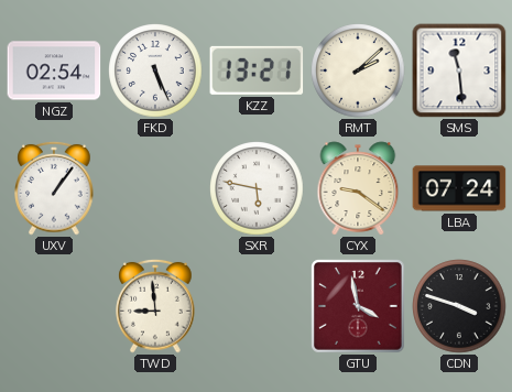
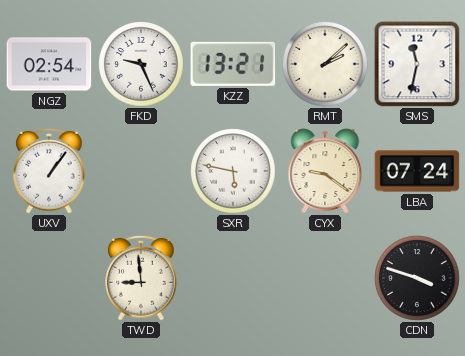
FKD: 5:26 -> 9:26 (141, 64)
SMS: 11:29 -> 11:32 (417, 64)
GTU: 3:58 -> none (358, 306)
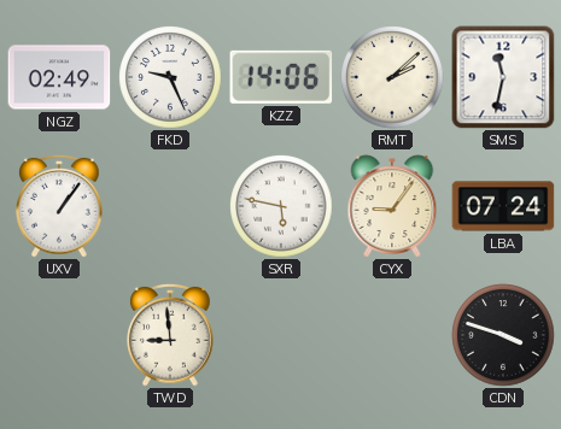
NGZ: 02:54 -> 02:49 (59, 77)
KZZ: 13:21 -> 14:06 (281, 77)
CYX: 9:21 -> 9:06 (392, 206)
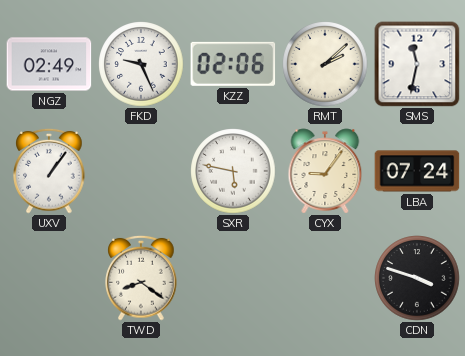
KZZ: 14:06 -> 02:06 (233, 64)
TWD: 8:59 -> 8:21 (141, 278)
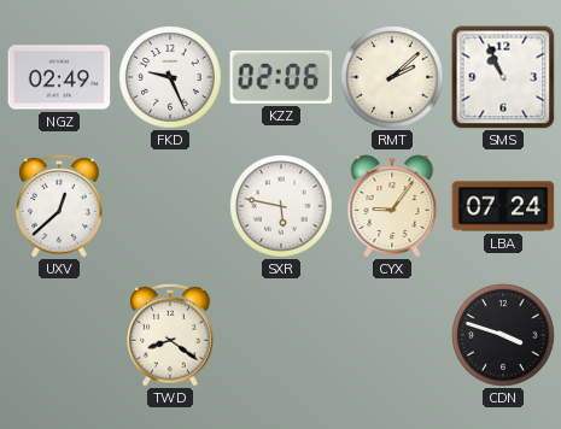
SMS: 11:32 -> 10:56 (503, 77)
UXV: 1:06 -> 12:38 (59, 206)
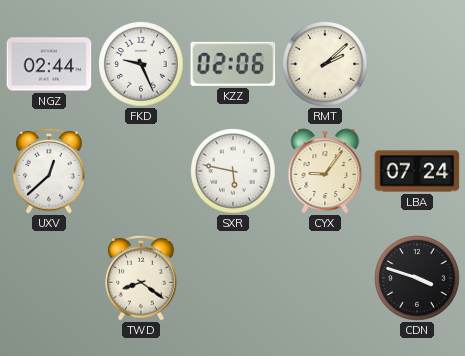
NGZ: 02:49 -> 02:44 (49, 64)
SMS: 10:56 -> none (503, 77)
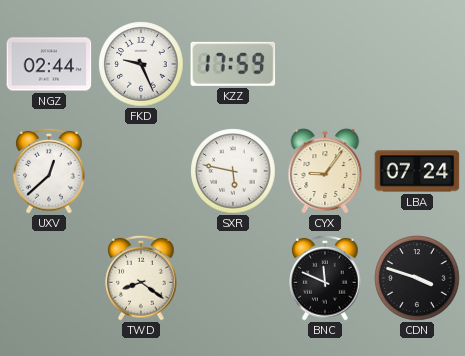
KZZ: 02:06 -> 17:59 (233, 64)
RMT: 2:08 -> none (325, 64)
BNC: none -> 11:49 (325, 278)
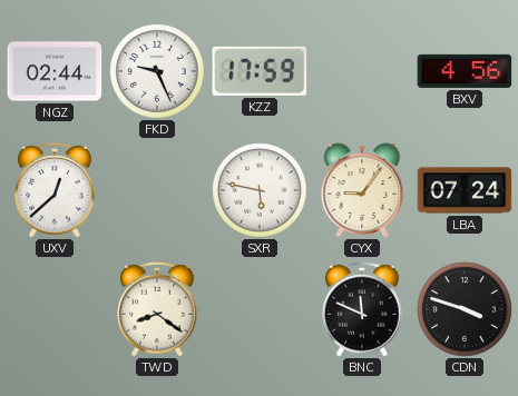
BXV: none -> 4:56 (465, 71)
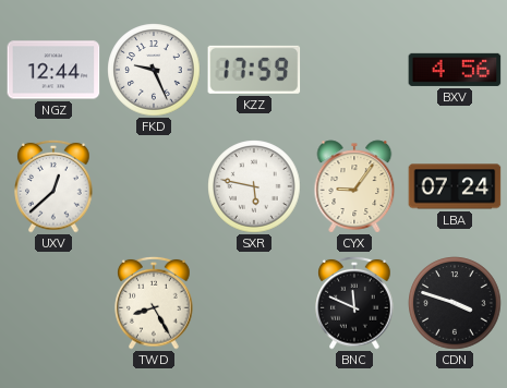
NGZ: 02:44 -> 12:44 (53, 70)
TWD: 8:21 -> 8:25 (154, 303)
